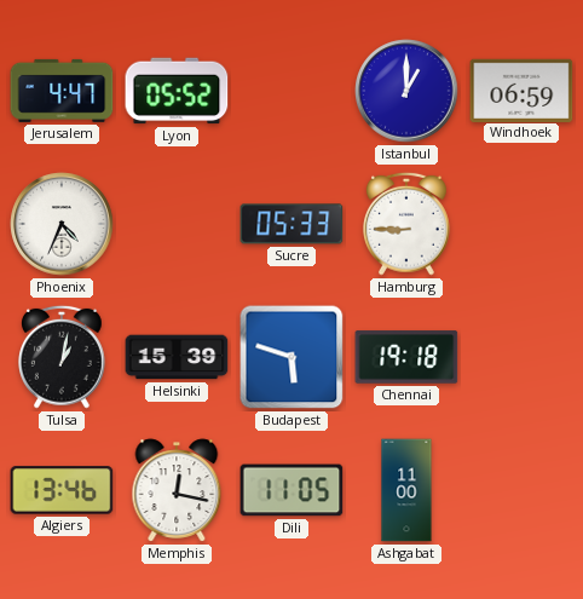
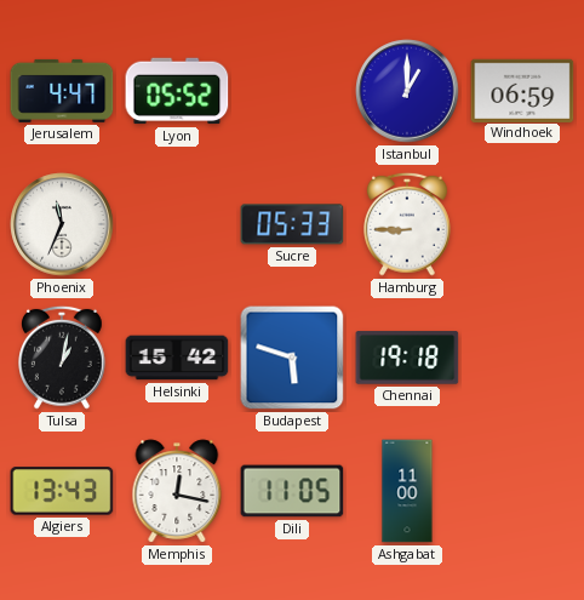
Phoenix: 4:34 -> 11:34 (62, 224)
Helsinki: 15:39 -> 15:42 (177, 358)
Algiers: 13:46 -> 13:43 (62, 491)
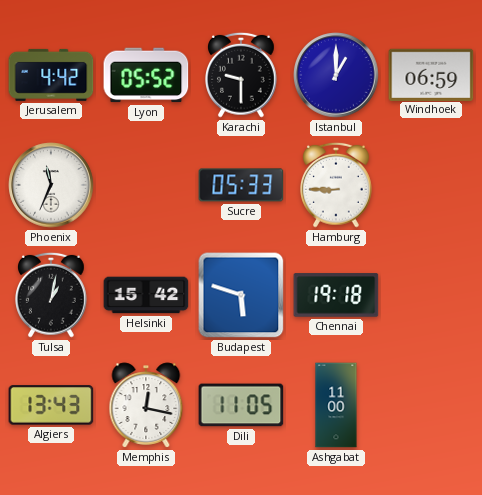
Jerusalem: 4:47 -> 4:42 (51, 75)
Karachi: none -> 9:30 (242, 75)
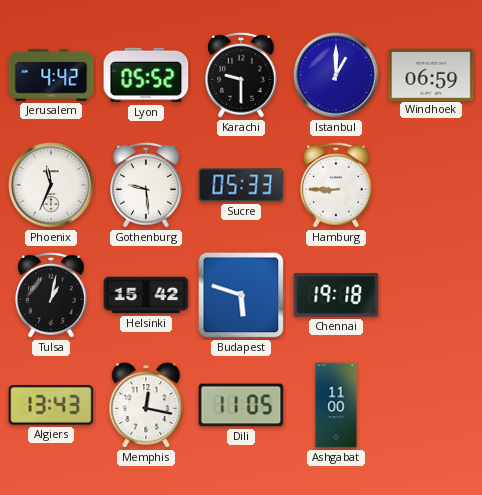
Gothenburg: none -> 9:29 (147, 185)
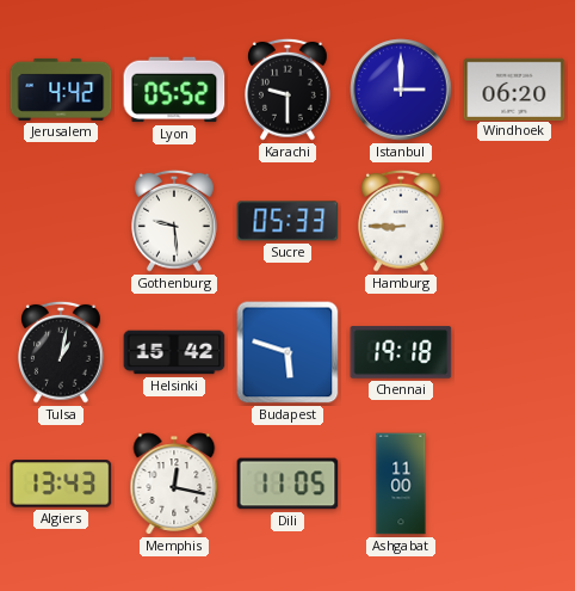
Istanbul: 1:00 -> 3:00 (401, 90)
Windhoek: 06:59 -> 06:20 (514, 88)
Phoenix: 11:34 -> none (51, 185)
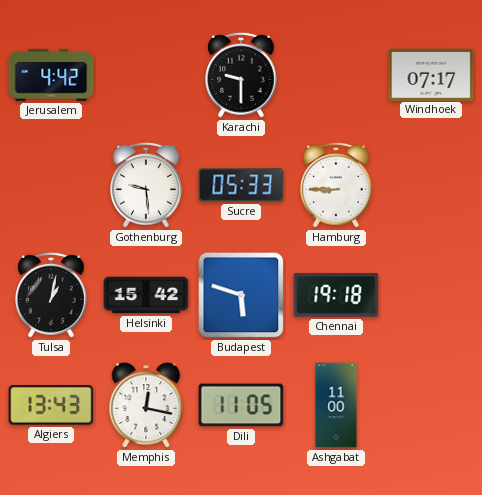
Lyon: 05:52 -> none (174, 90)
Istanbul: 3:00 -> none (401, 90)
Windhoek: 06:20 -> 07:17 (431, 74)
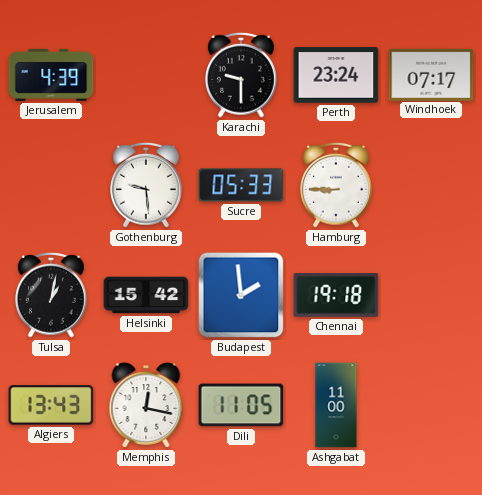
Jerusalem: 4:42 -> 4:39 (51, 75)
Perth: none -> 23:24 (336, 75)
Budapest: 5:48 -> 1:59 (241, 295)
